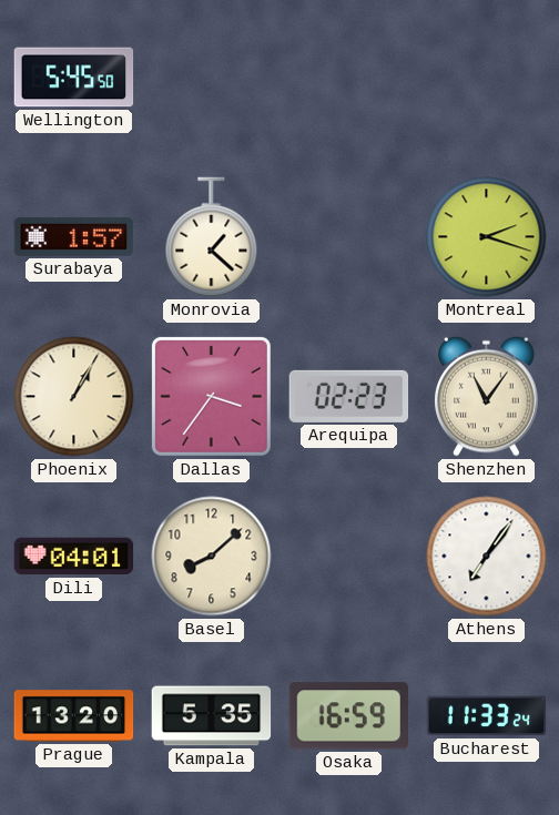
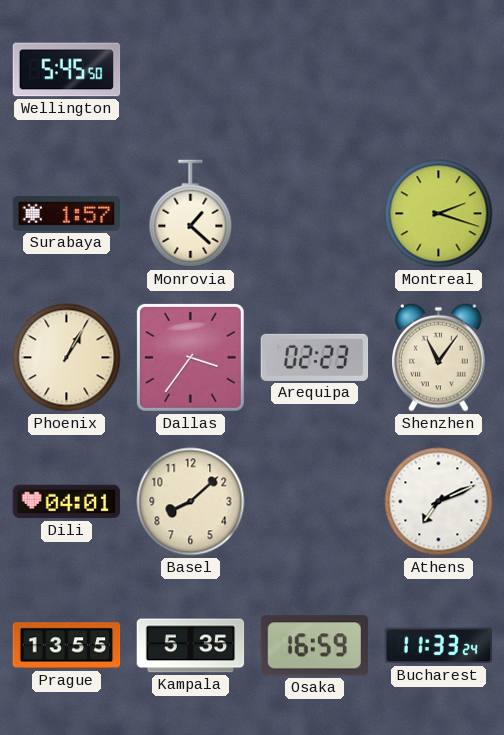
Athens: 7:06 -> 7:11 (439, 502)
Prague: 13:20 -> 13:55 (67, 646)
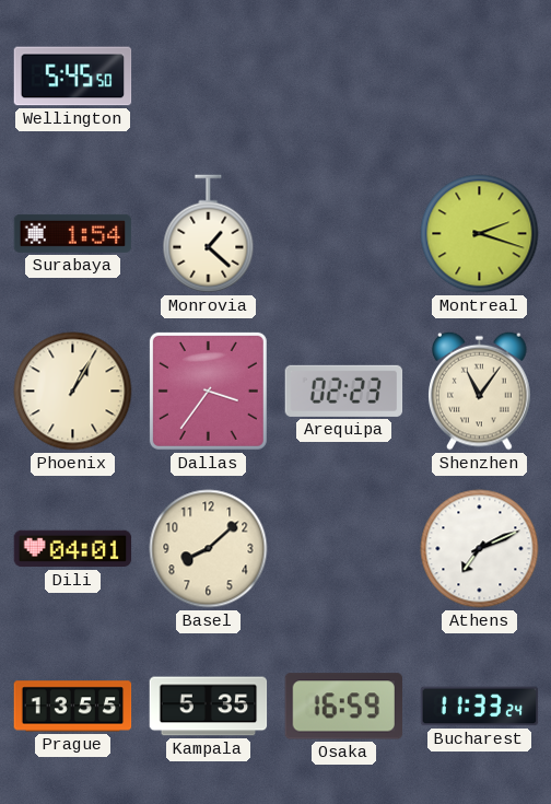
Surabaya: 1:57 -> 1:54 (73, 233)
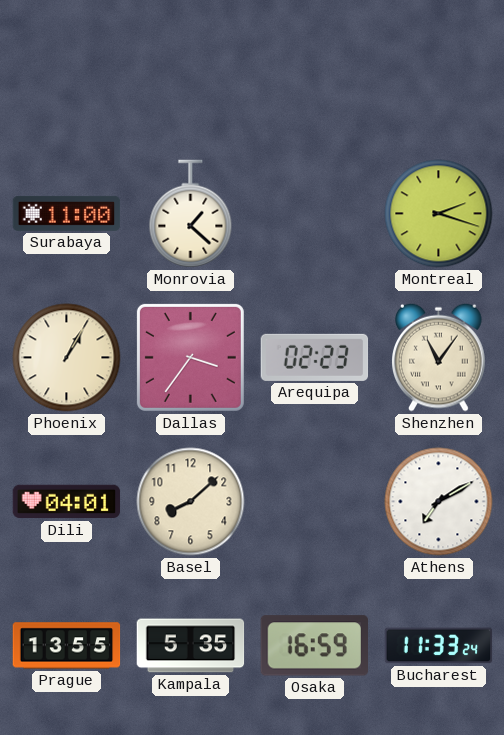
Wellington: 5:45 -> none (73, 77)
Surabaya: 1:54 -> 11:00 (67, 213)
Athens: 7:11 -> 7:10 (439, 502)
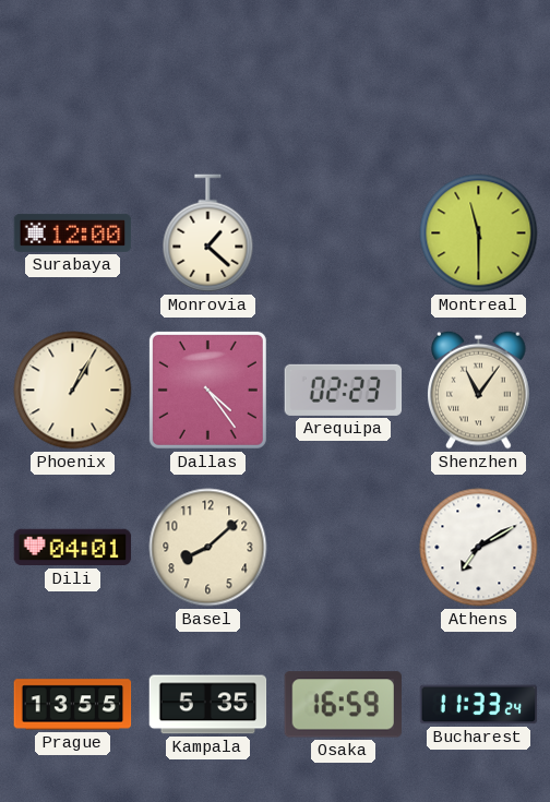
Surabaya: 11:00 -> 12:00 (73, 232)
Montreal: 2:18 -> 11:30 (479, 234)
Dallas: 3:36 -> 4:24 (207, 390)
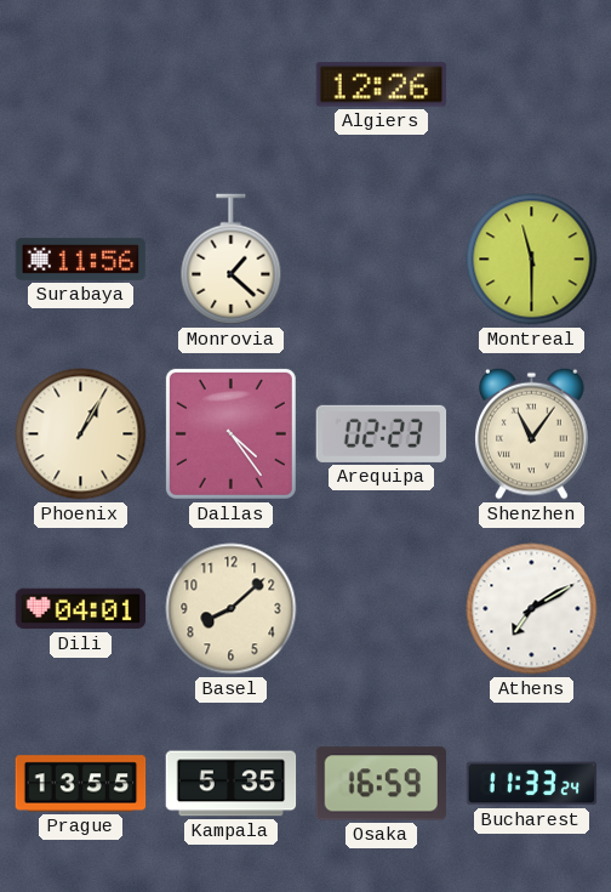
Algiers: none -> 12:26 (382, 85)
Surabaya: 12:00 -> 11:56 (81, 258)
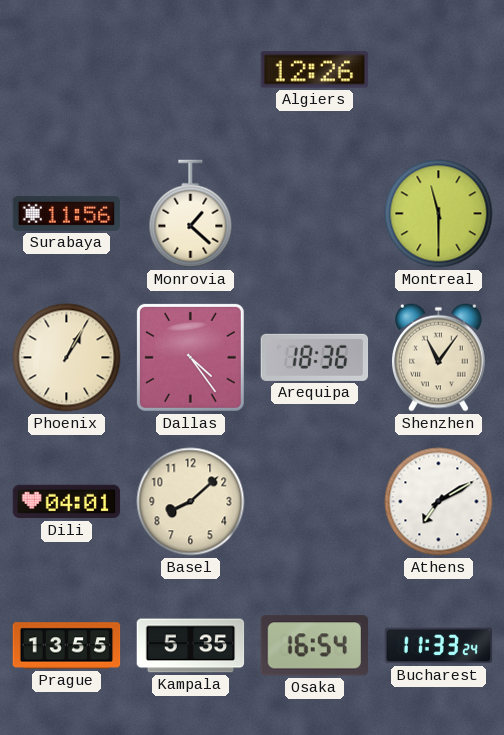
Arequipa: 02:23 -> 18:36 (315, 357)
Osaka: 16:59 -> 16:54 (314, 646)
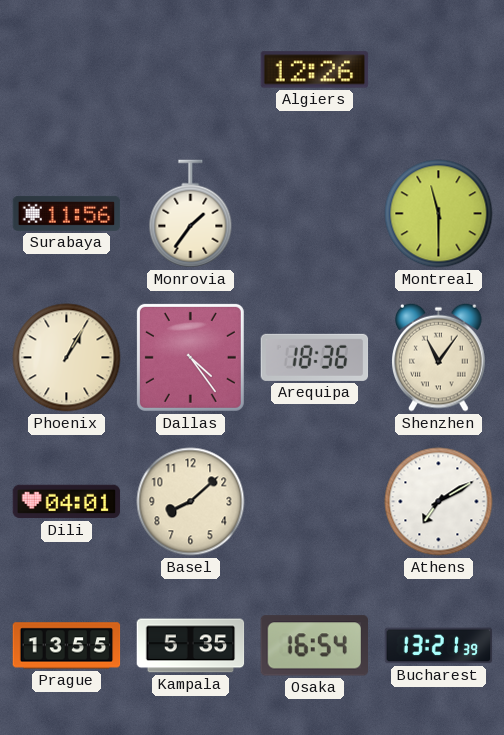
Monrovia: 1:22 -> 1:36 (191, 214)
Bucharest: 11:33 -> 13:21 (439, 646)
